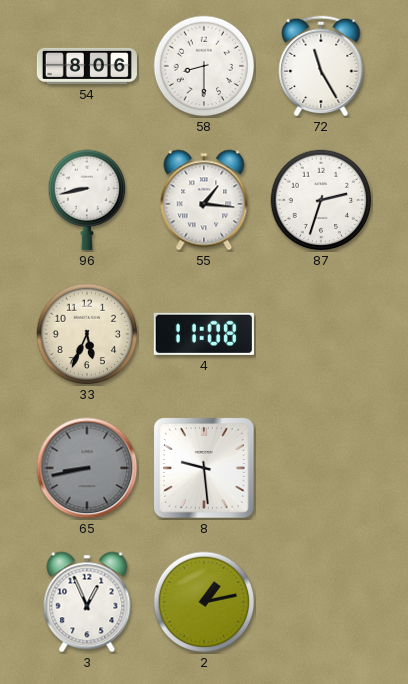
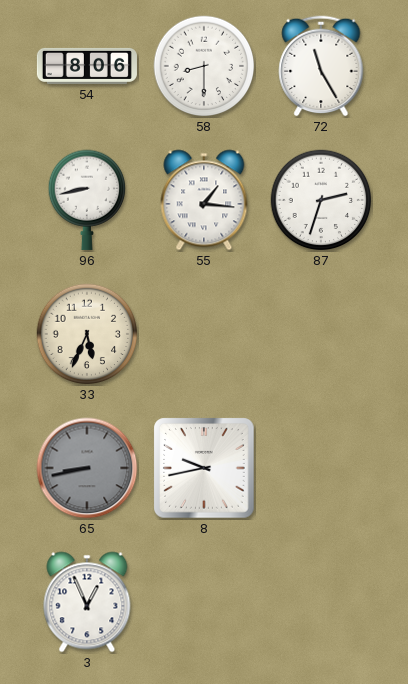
4: 11:08 -> none (204, 334)
8: 9:29 -> 9:43 (204, 468)
2: 1:13 -> none (204, 602)
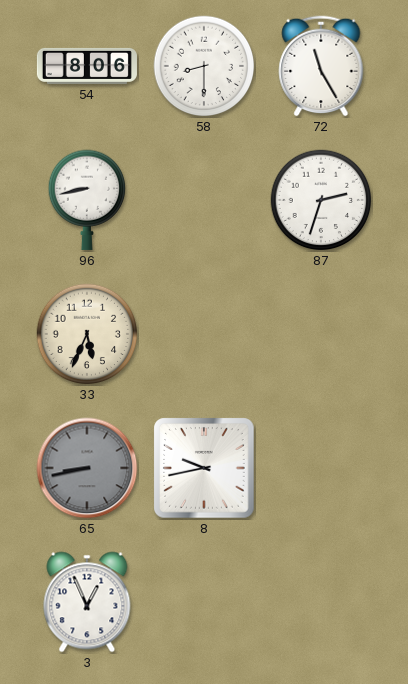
55: 1:16 -> none (204, 200)
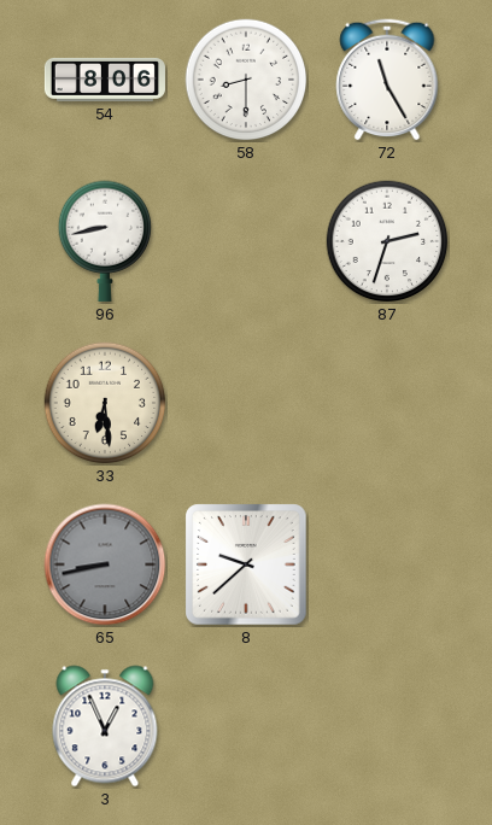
33: 5:34 -> 6:29 (105, 403)
8: 9:43 -> 9:38 (246, 564)
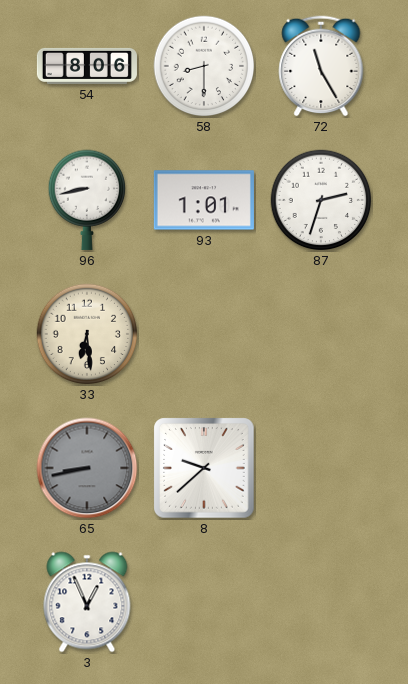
93: none -> 1:01 (204, 200)
